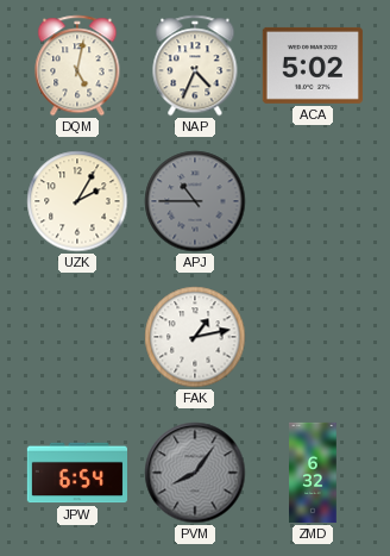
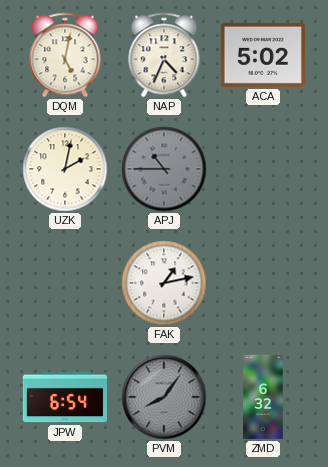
UZK: 2:05 -> 2:02 (65, 169)
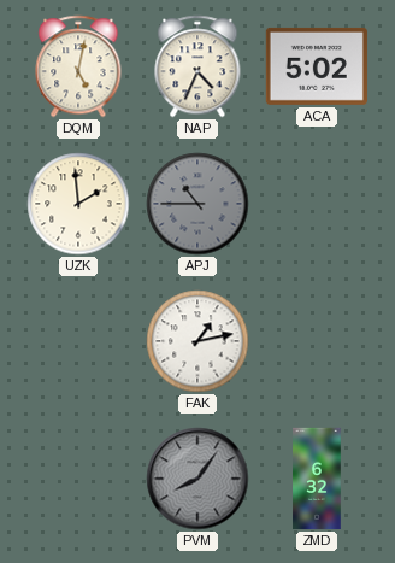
UZK: 2:02 -> 1:59 (78, 204)
JPW: 6:54 -> none (64, 397)
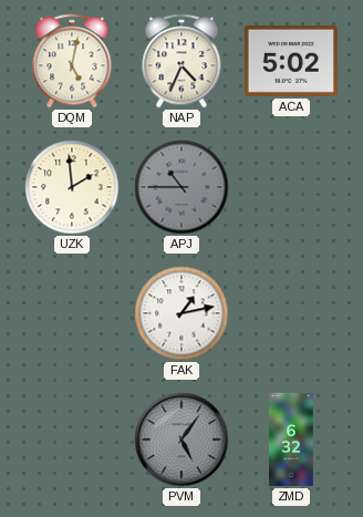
PVM: 8:06 -> 5:06 (181, 440)
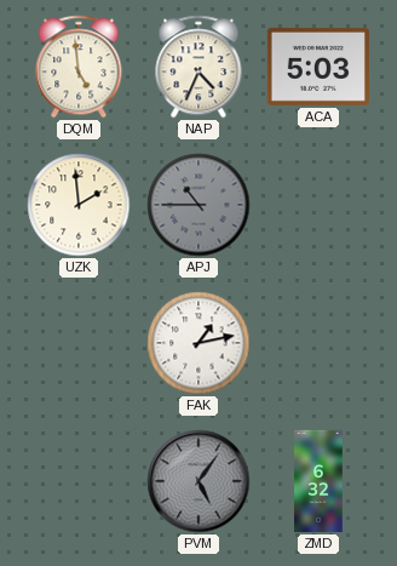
DQM: 5:02 -> 4:59 (79, 67)
ACA: 5:02 -> 5:03 (318, 67)
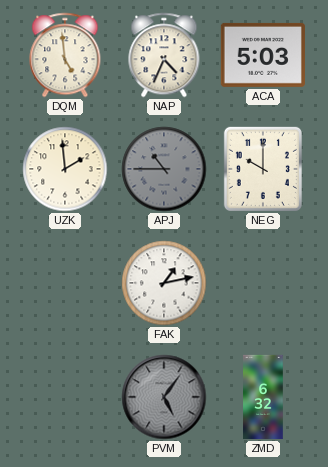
NEG: none -> 10:00 (263, 169)
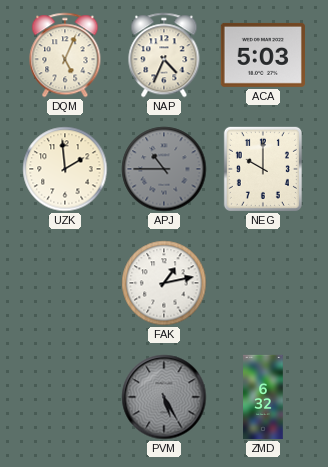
DQM: 4:59 -> 5:04 (65, 55)
PVM: 5:06 -> 5:25 (164, 397)
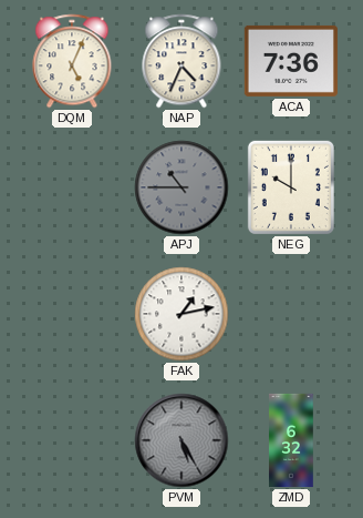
ACA: 5:03 -> 7:36 (291, 61)
UZK: 1:59 -> none (65, 169)
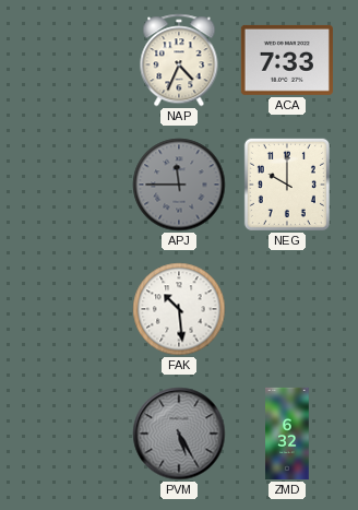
DQM: 5:04 -> none (72, 61)
ACA: 7:36 -> 7:33 (287, 60)
APJ: 10:45 -> 11:45 (179, 185)
FAK: 1:13 -> 10:29 (179, 309)
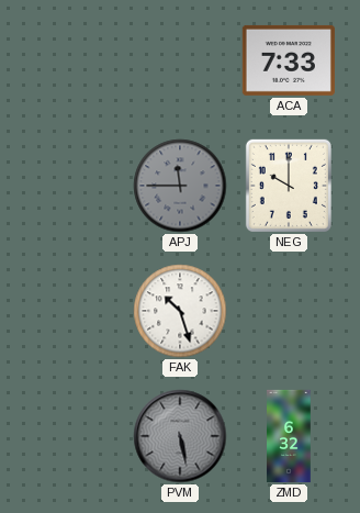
NAP: 4:34 -> none (179, 60)
FAK: 10:29 -> 10:27 (180, 311)
PVM: 5:25 -> 5:28 (180, 436)
